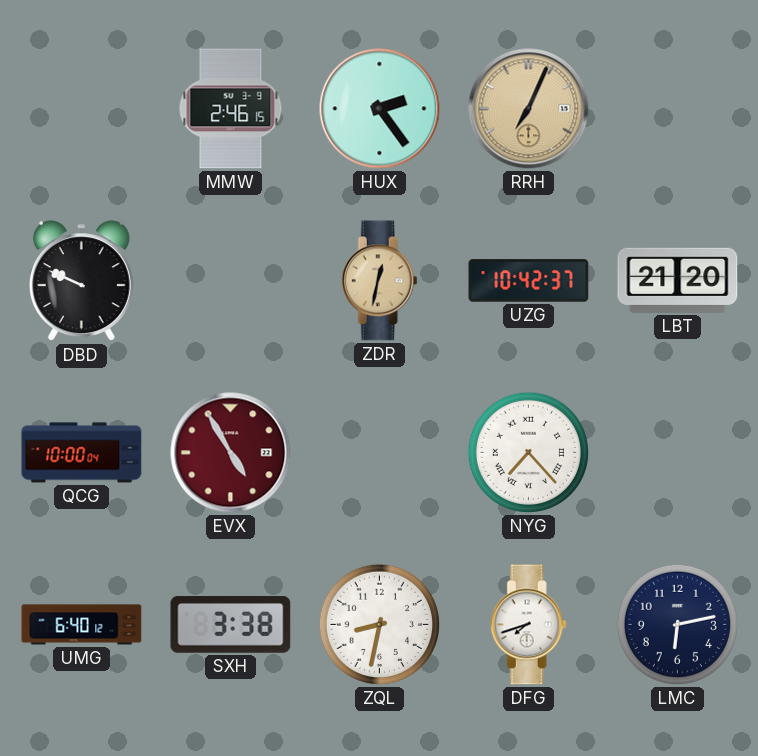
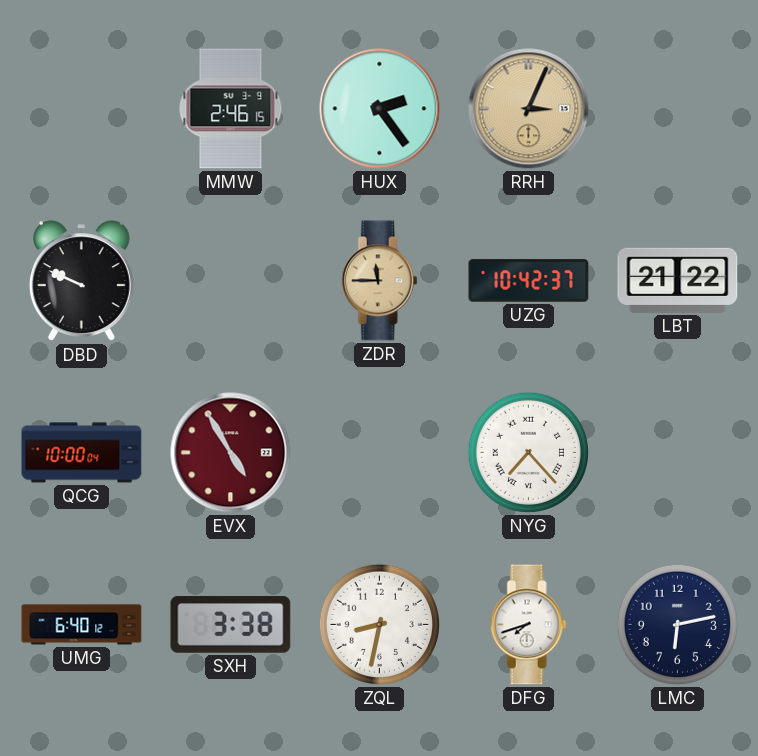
RRH: 7:04 -> 3:04 (529, 109)
ZDR: 12:32 -> 11:45 (379, 281)
LBT: 21:20 -> 21:22 (678, 280)
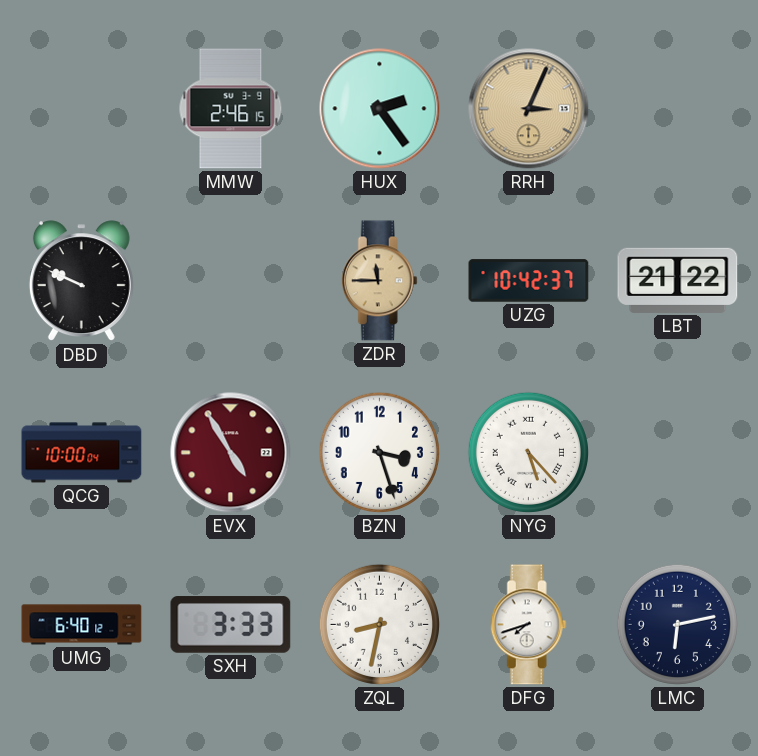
BZN: none -> 3:27 (379, 452)
NYG: 7:23 -> 5:23 (528, 452)
SXH: 3:38 -> 3:33 (231, 625)
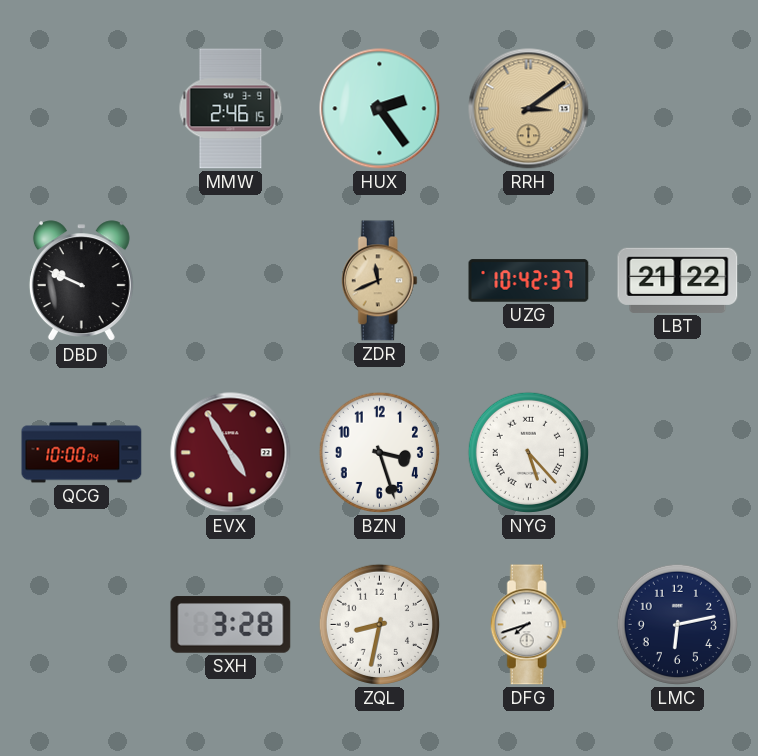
RRH: 3:04 -> 3:09 (529, 109)
ZDR: 11:45 -> 11:41 (379, 281)
UMG: 6:40 -> none (82, 625)
SXH: 3:33 -> 3:28 (231, 625)
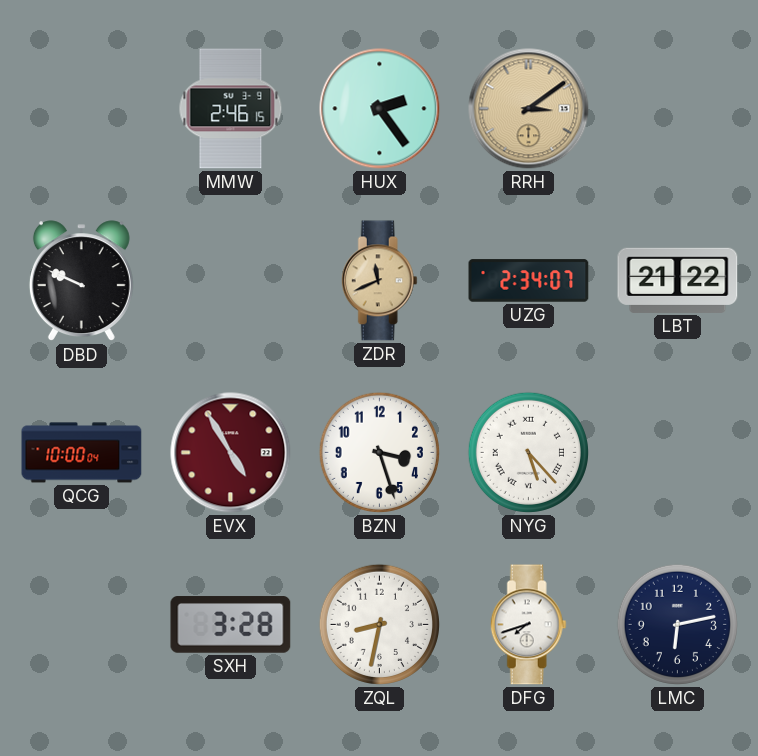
UZG: 10:42 -> 2:34 (529, 281)
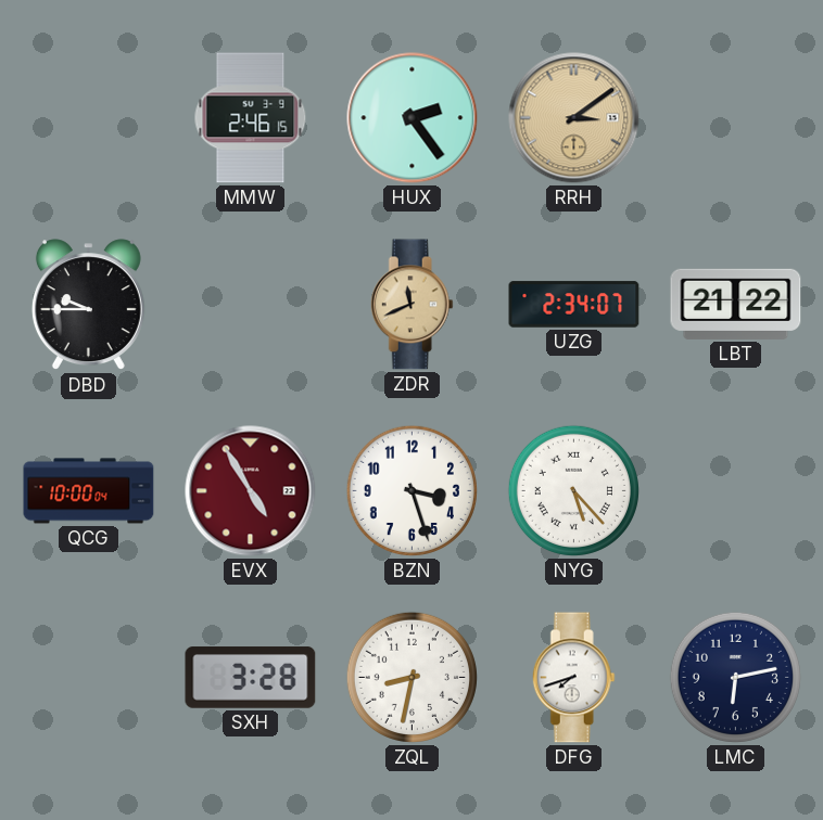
DBD: 9:49 -> 9:45 (88, 305)
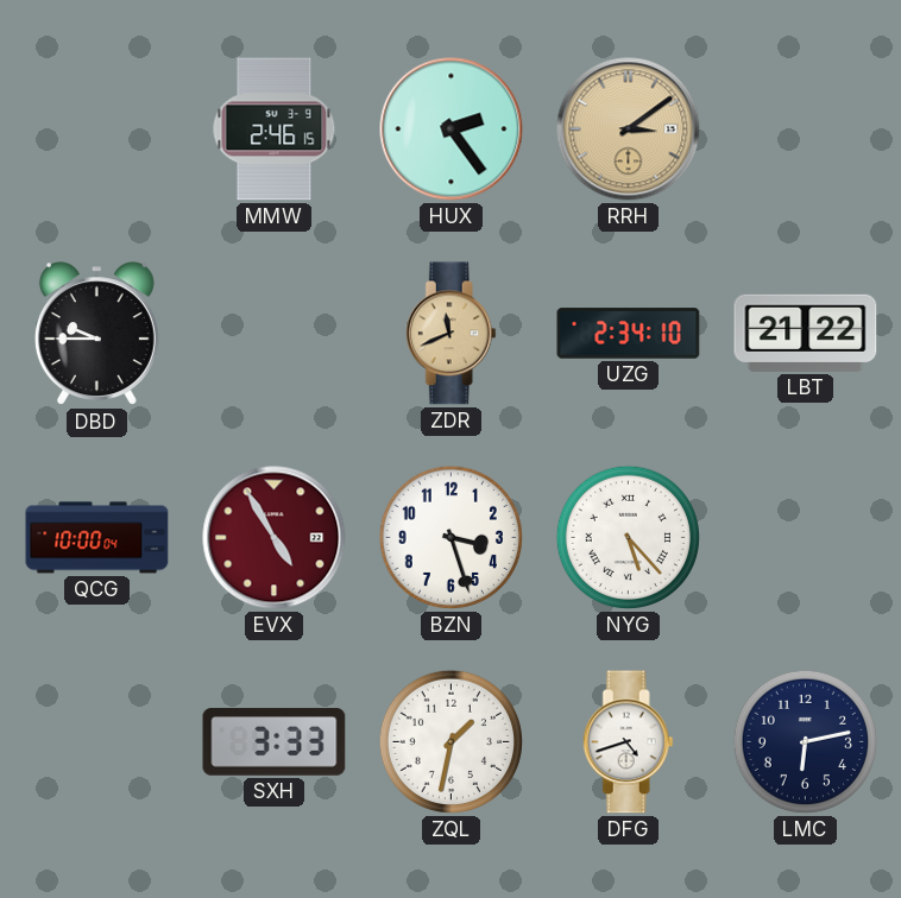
UZG: 2:34:07 -> 2:34:10 (629, 334)
SXH: 3:28 -> 3:33 (275, 742)
ZQL: 8:32 -> 1:32 (450, 741)
DFG: 7:42 -> 4:42 (628, 742)
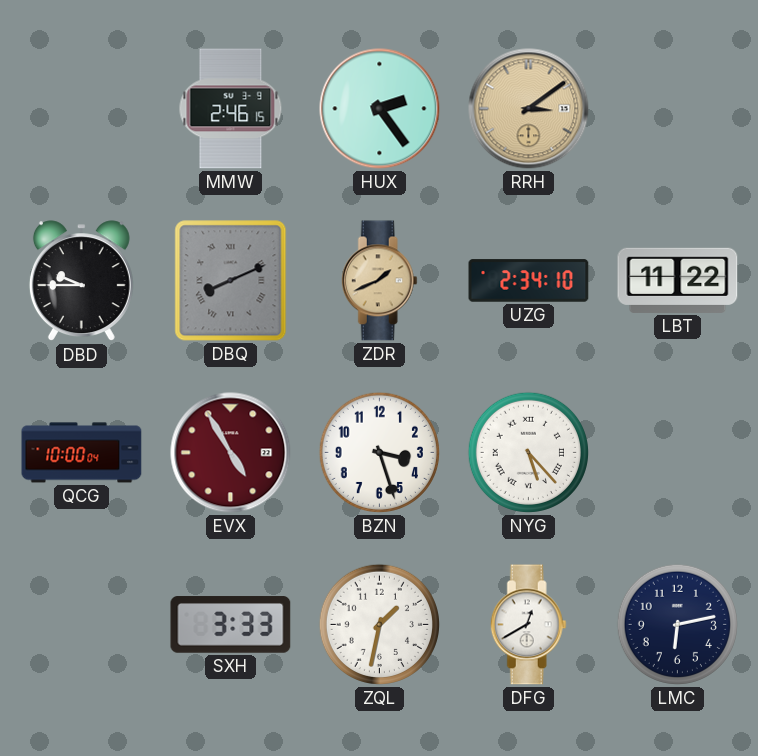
DBQ: none -> 8:11 (231, 281)
ZDR: 11:41 -> 1:41 (379, 281)
LBT: 21:22 -> 11:22 (678, 280)
DFG: 4:42 -> 12:40 (528, 625)
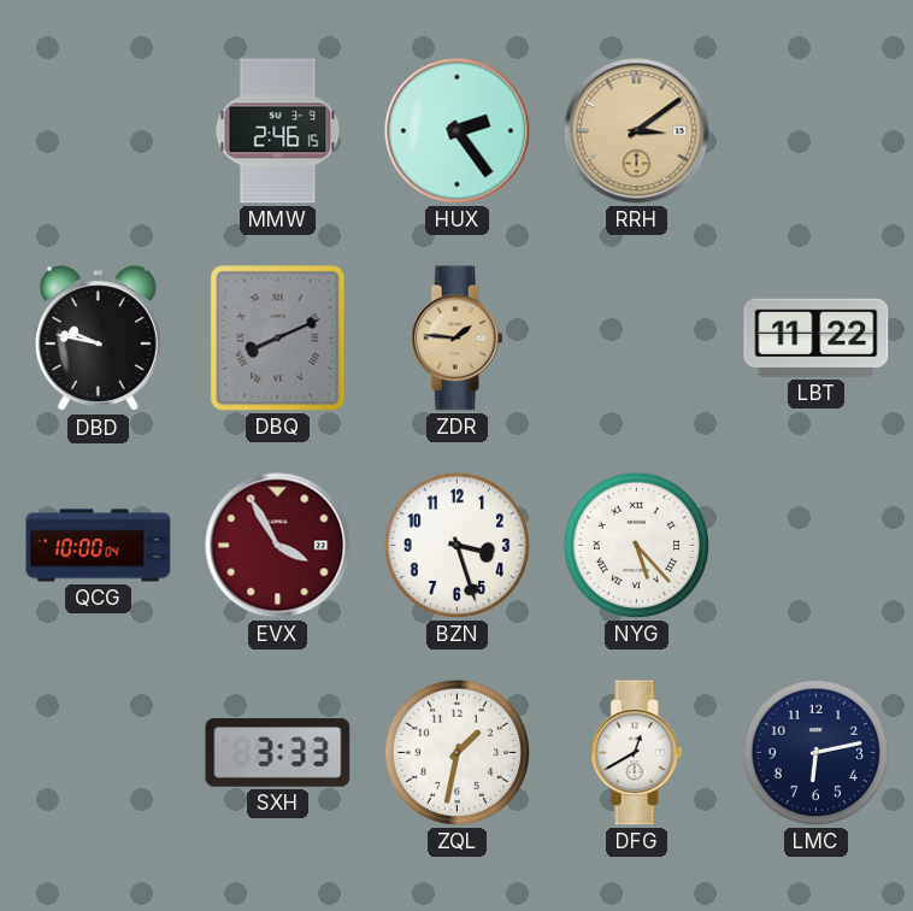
DBD: 9:45 -> 9:47 (98, 339)
ZDR: 1:41 -> 1:46 (456, 339)
UZG: 2:34 -> none (529, 281)
EVX: 4:55 -> 3:55 (278, 546)
